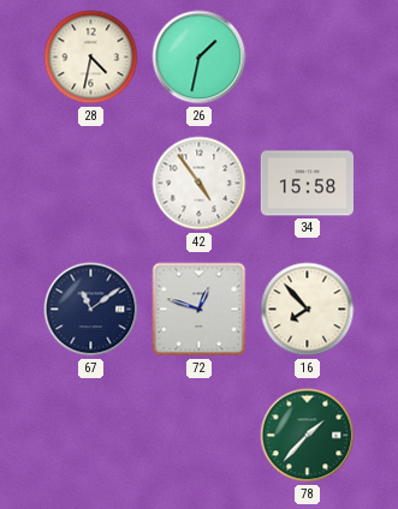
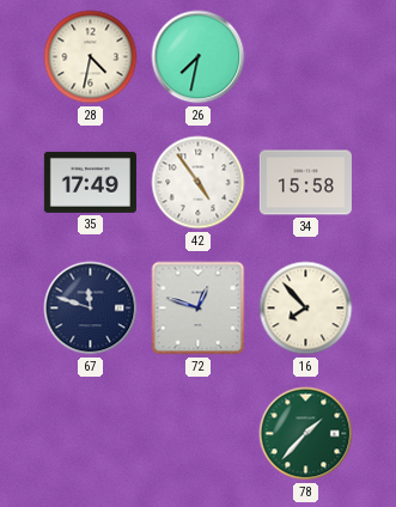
26: 1:32 -> 7:32 (199, 57)
35: none -> 17:49 (90, 182)
67: 11:09 -> 11:48 (91, 309)
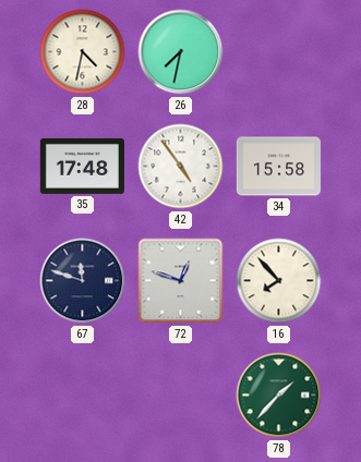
35: 17:49 -> 17:48 (82, 166)
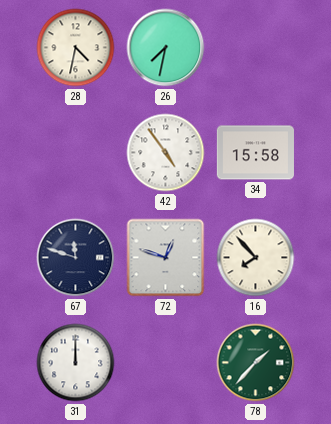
35: 17:48 -> none (82, 166)
31: none -> 12:00 (76, 363)
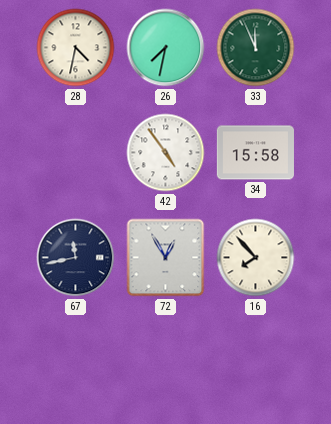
33: none -> 11:56 (256, 48)
67: 11:48 -> 11:43 (76, 258)
72: 12:48 -> 12:55 (166, 258)
31: 12:00 -> none (76, 363)
78: 1:37 -> none (256, 363)
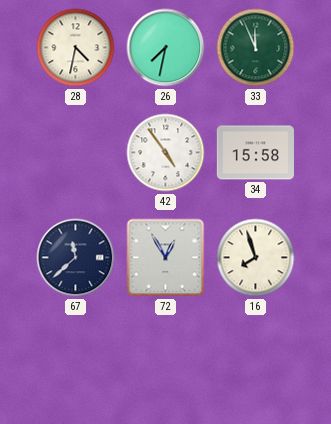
67: 11:43 -> 11:38 (76, 258)
16: 7:53 -> 7:57 (256, 258)
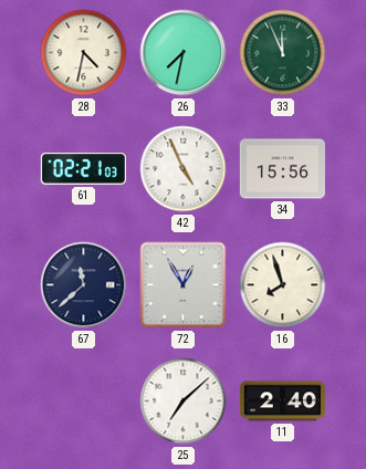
61: none -> 02:21 (83, 169)
42: 4:54 -> 4:56 (184, 169)
34: 15:58 -> 15:56 (282, 169)
25: none -> 7:08 (184, 402)
11: none -> 2:40 (282, 402)
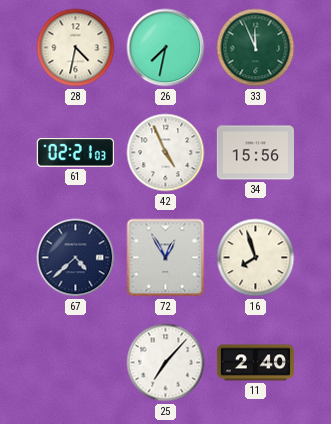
67: 11:38 -> 4:38 (76, 258)
25: 7:08 -> 7:07 (166, 363)
